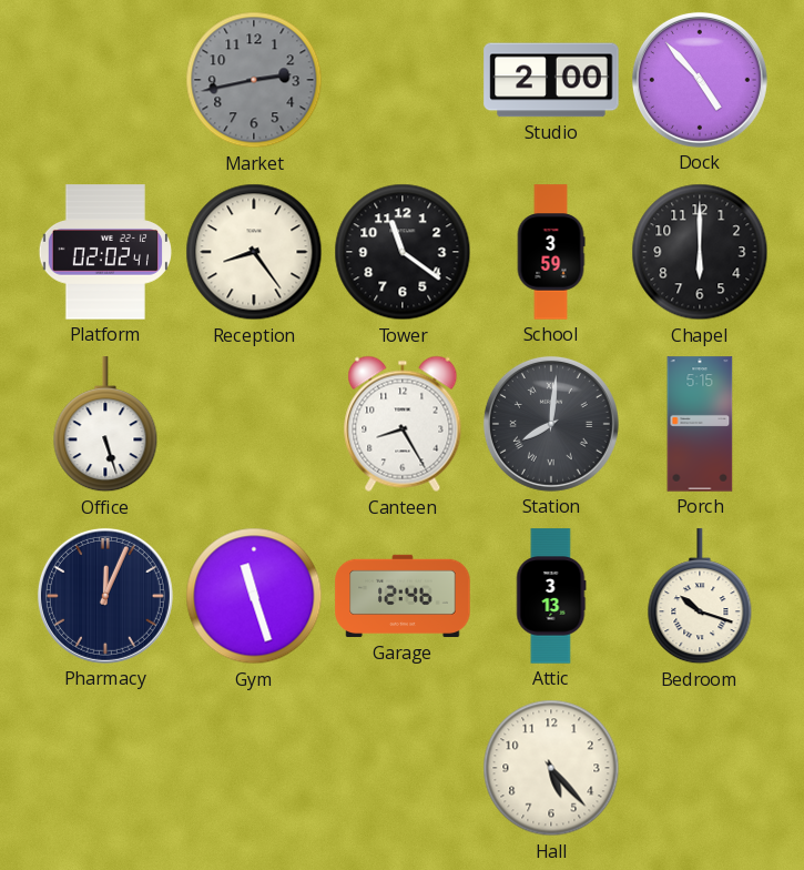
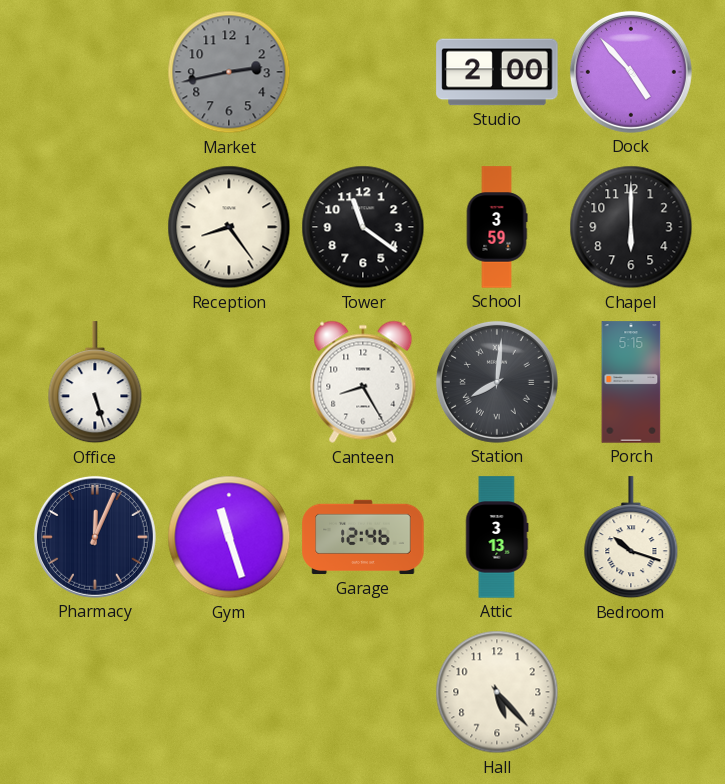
Platform: 02:02 -> none (104, 252)
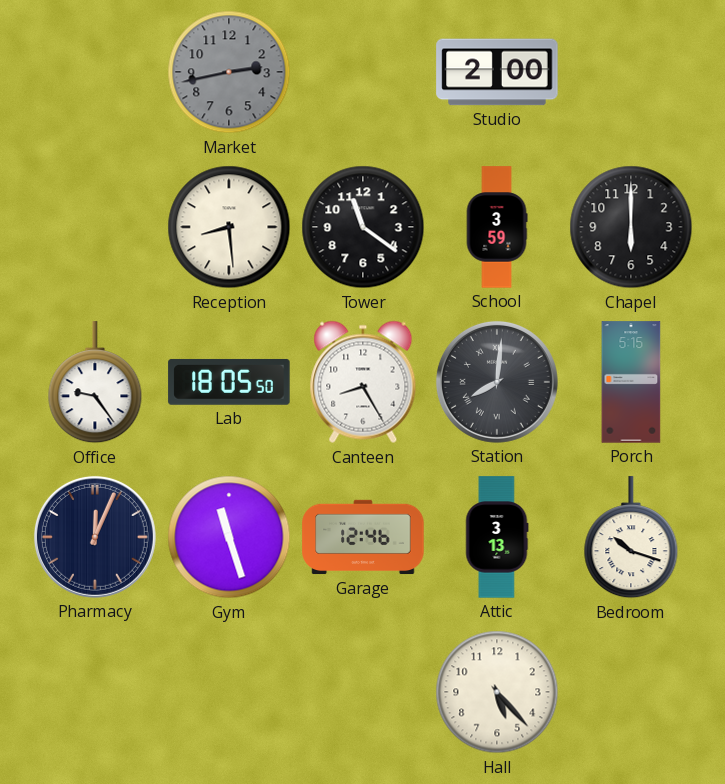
Dock: 4:53 -> none (631, 72)
Reception: 8:24 -> 8:29 (229, 227)
Office: 5:27 -> 9:24 (95, 383)
Lab: none -> 18:05 (229, 382)
